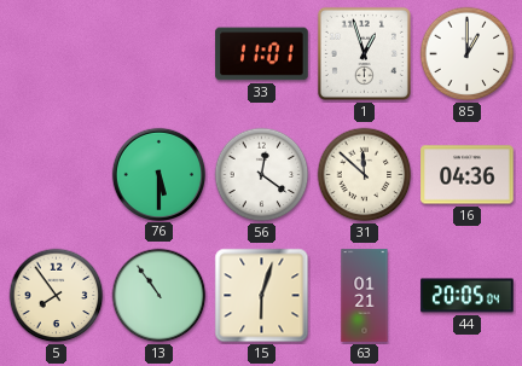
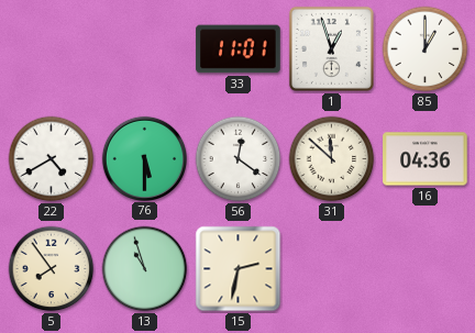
22: none -> 4:40 (52, 159)
13: 10:54 -> 10:57 (145, 269)
15: 6:03 -> 2:32 (239, 269)
63: 01:21 -> none (365, 296)
44: 20:05 -> none (468, 296)
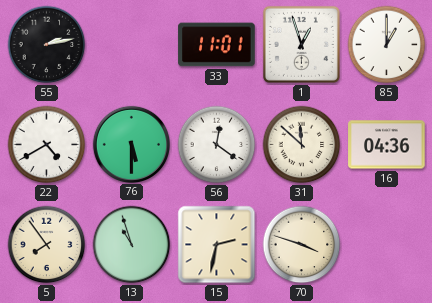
55: none -> 2:13 (47, 45)
70: none -> 3:48 (302, 245)
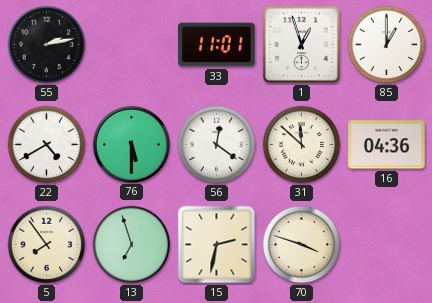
13: 10:57 -> 6:57 (132, 245)
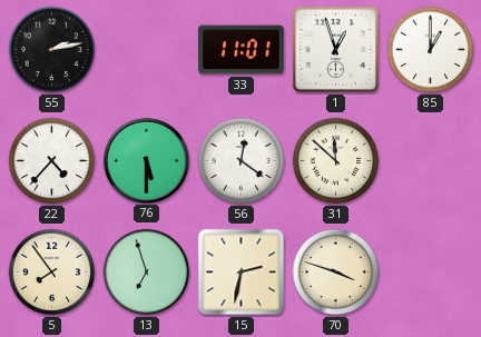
22: 4:40 -> 4:37 (52, 161)
16: 04:36 -> none (387, 145)
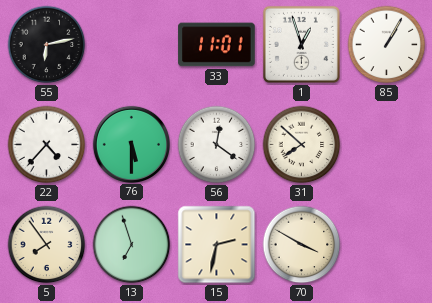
55: 2:13 -> 6:13 (47, 45)
85: 1:00 -> 1:05 (387, 45)
31: 11:52 -> 7:52 (302, 145)
70: 3:48 -> 3:50 (302, 245)
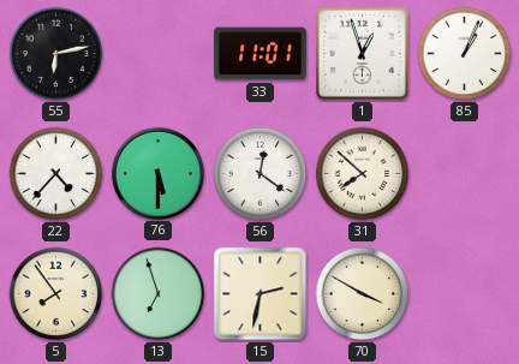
85: 1:05 -> 1:04 (465, 54)
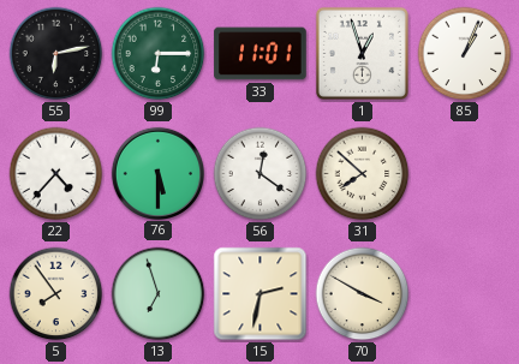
99: none -> 6:15 (159, 54)
